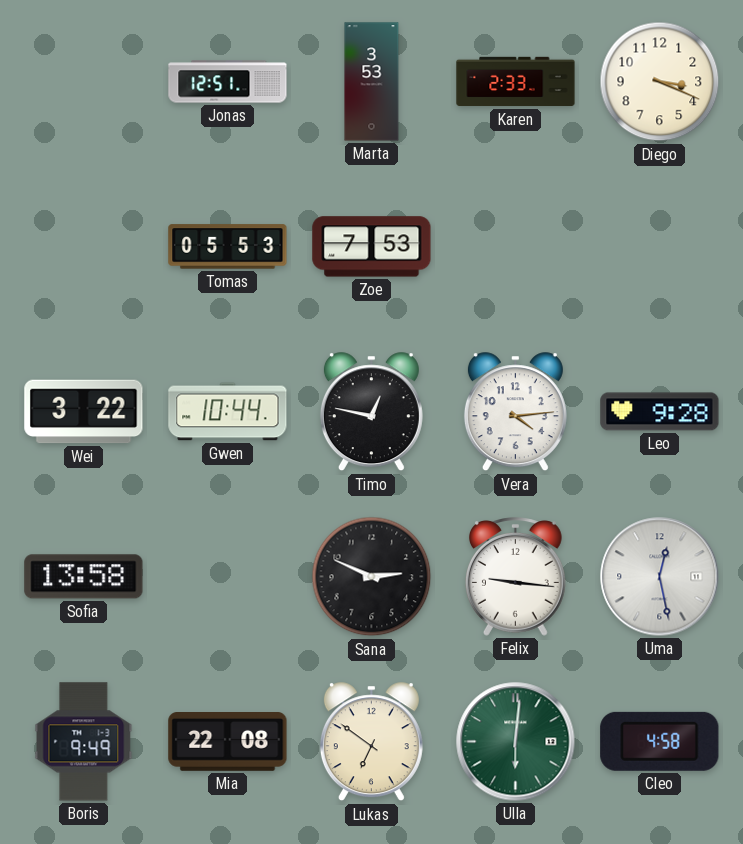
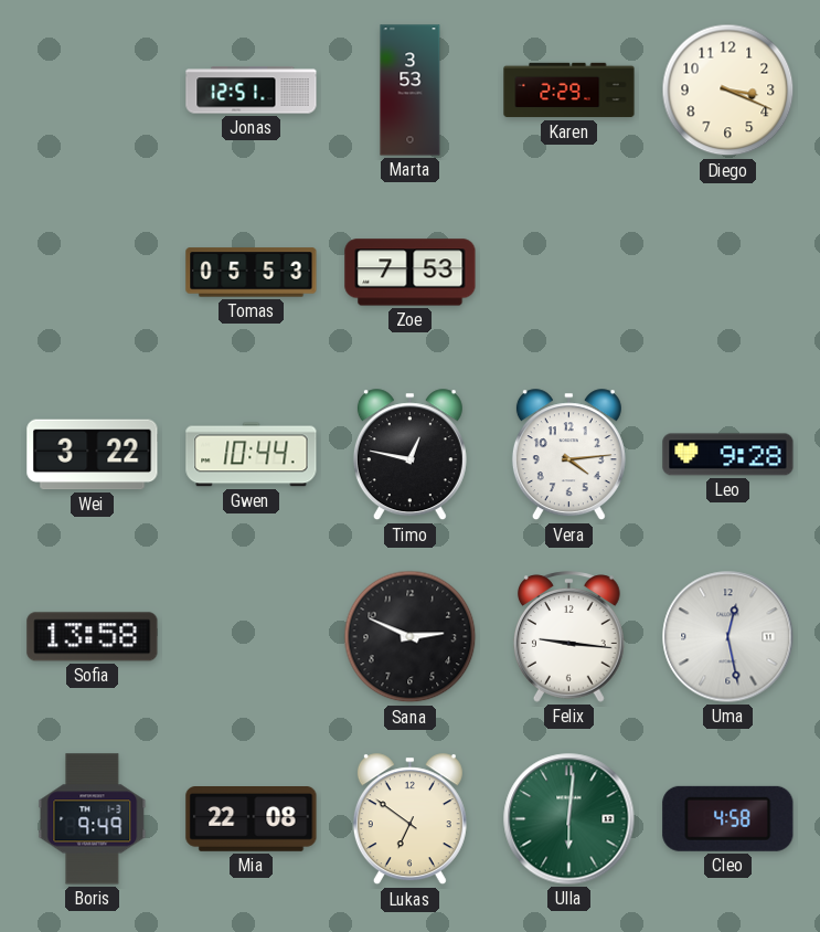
Karen: 2:33 -> 2:29 (569, 91)
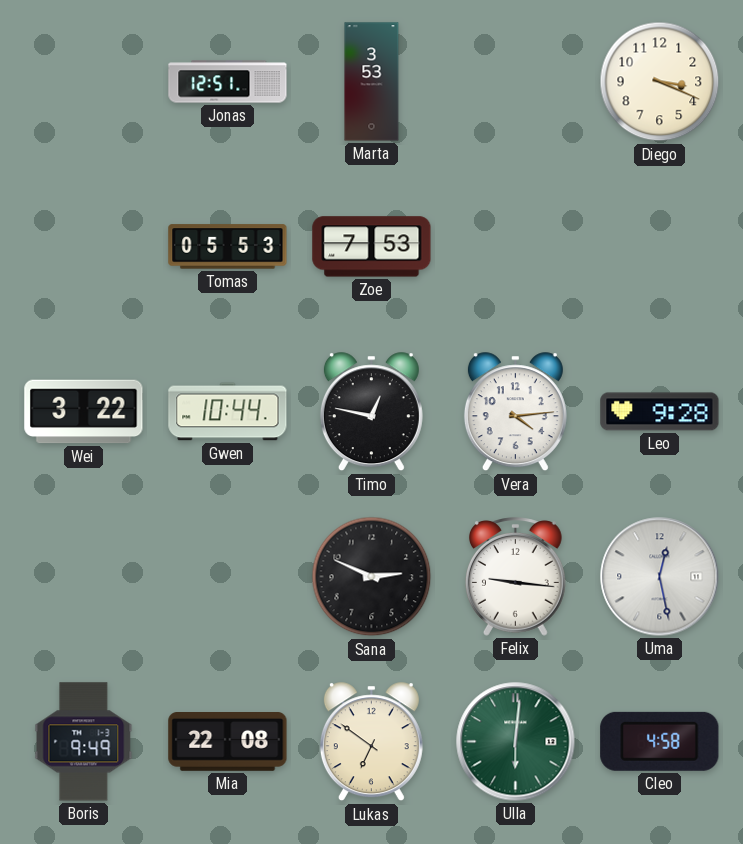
Karen: 2:29 -> none (569, 91)
Sofia: 13:58 -> none (93, 637)
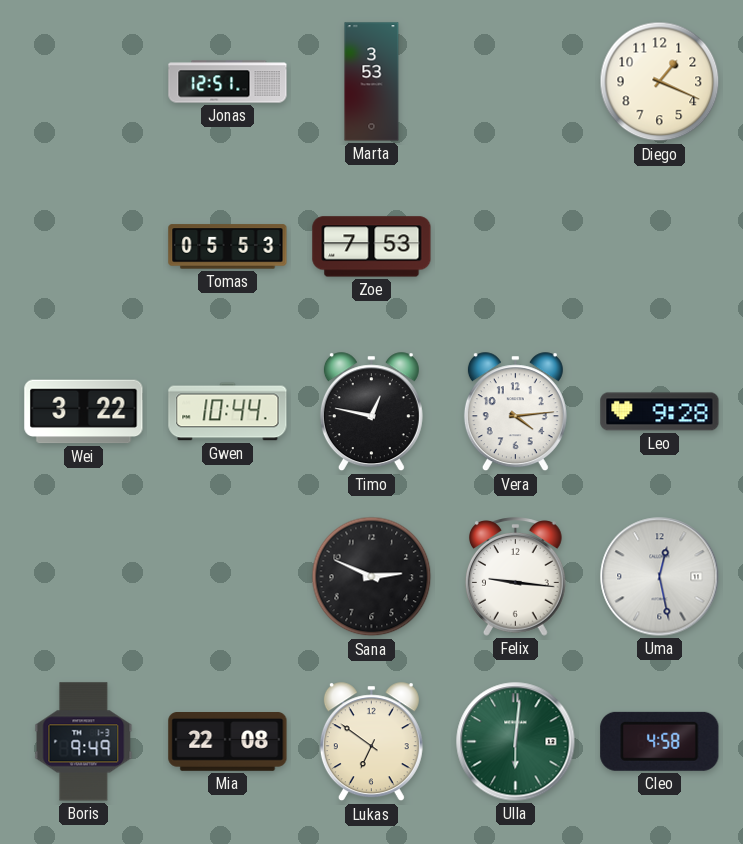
Diego: 3:19 -> 1:19 (660, 82)
